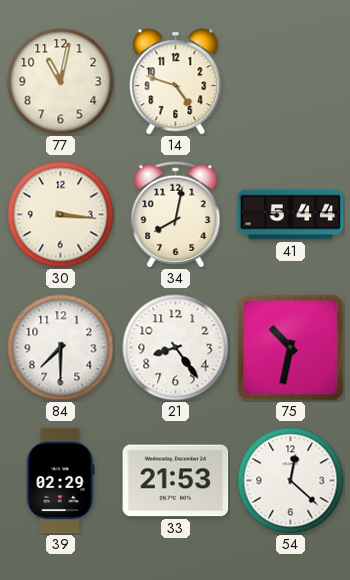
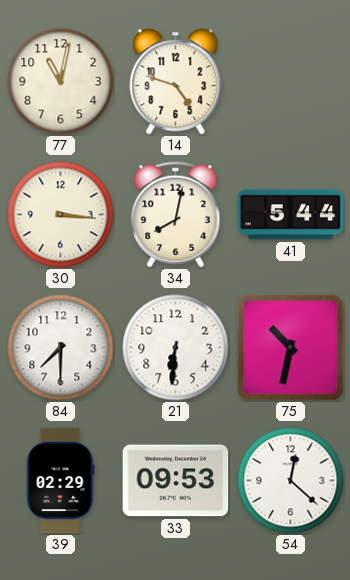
21: 8:24 -> 6:31 (176, 348)
33: 21:53 -> 09:53 (176, 481)
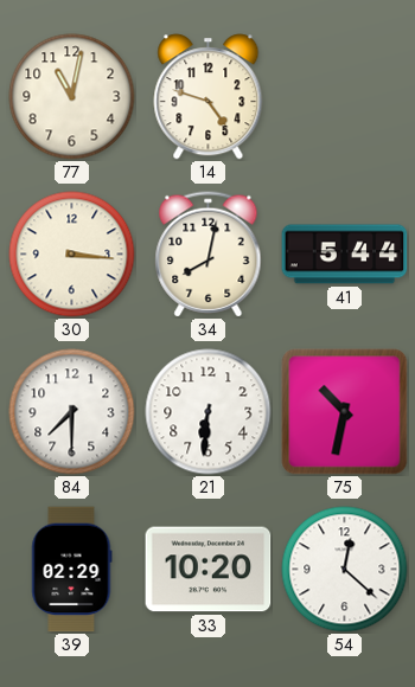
33: 09:53 -> 10:20 (209, 570)
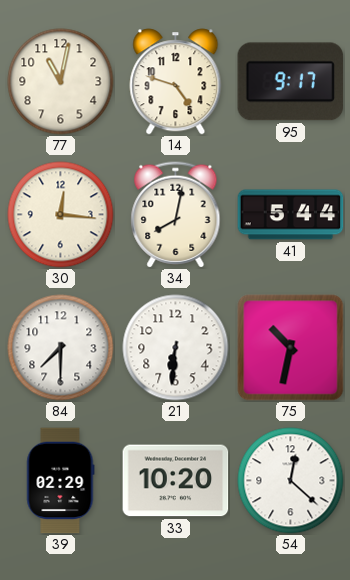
95: none -> 9:17 (291, 82)
30: 3:16 -> 12:16 (61, 215)
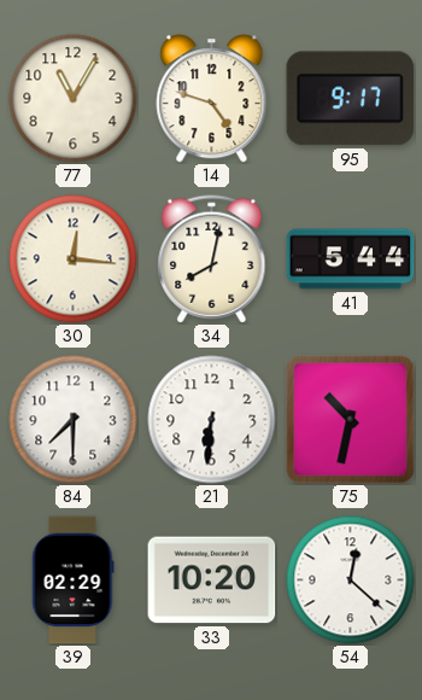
77: 11:02 -> 11:05 (74, 99)
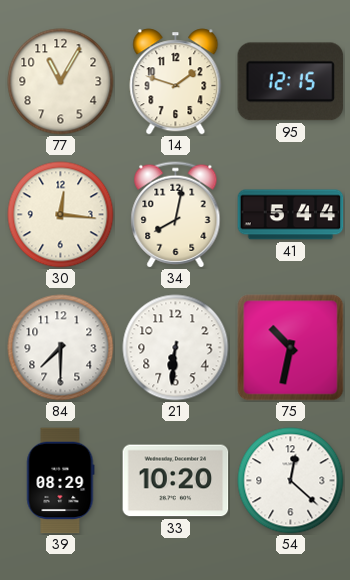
14: 4:48 -> 1:48 (176, 82)
95: 9:17 -> 12:15 (291, 82)
39: 02:29 -> 08:29 (61, 481)
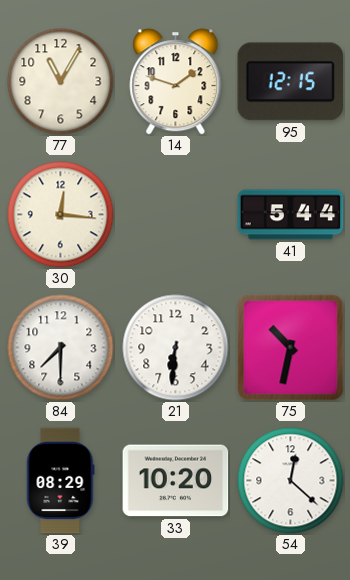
34: 8:02 -> none (176, 215)
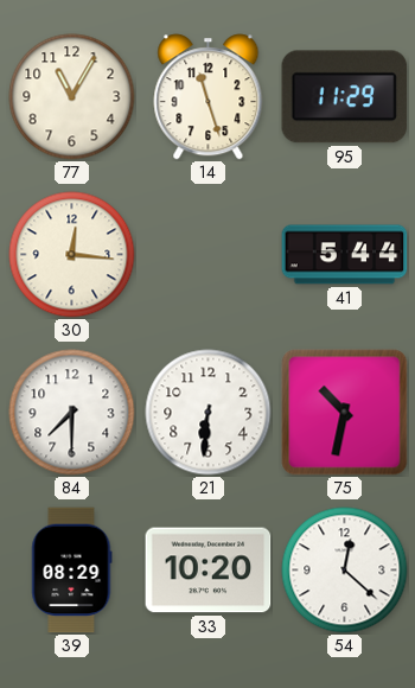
14: 1:48 -> 11:27 (209, 97)
95: 12:15 -> 11:29 (345, 97)
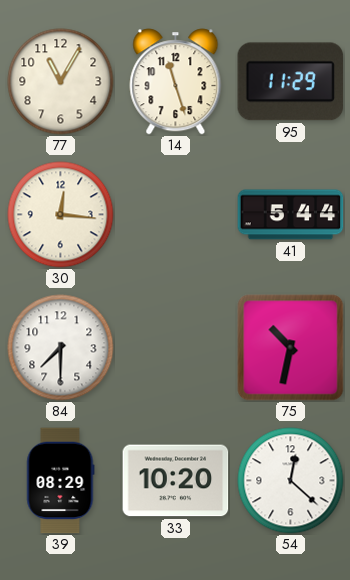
21: 6:31 -> none (209, 413)
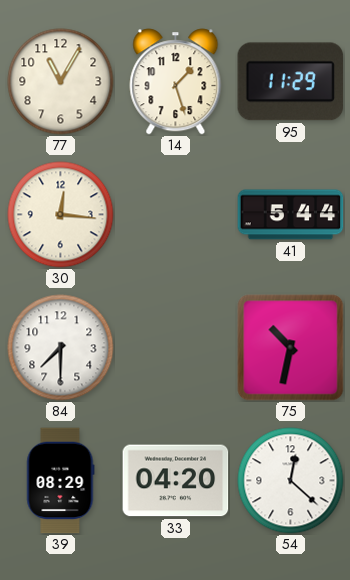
14: 11:27 -> 1:27 (176, 82)
33: 10:20 -> 04:20 (176, 481)
